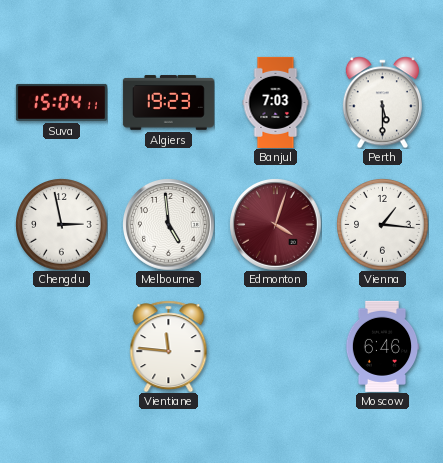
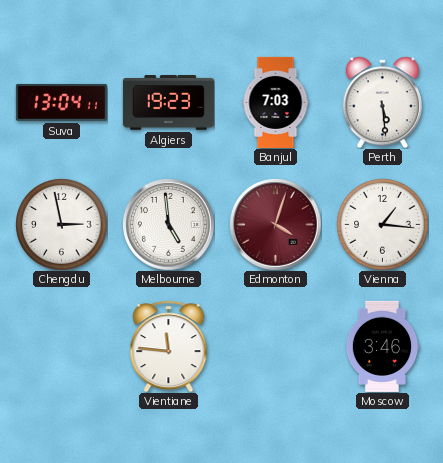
Suva: 15:04 -> 13:04 (61, 102)
Perth: 5:30 -> 5:29 (382, 102)
Moscow: 6:46 -> 3:46 (382, 346)
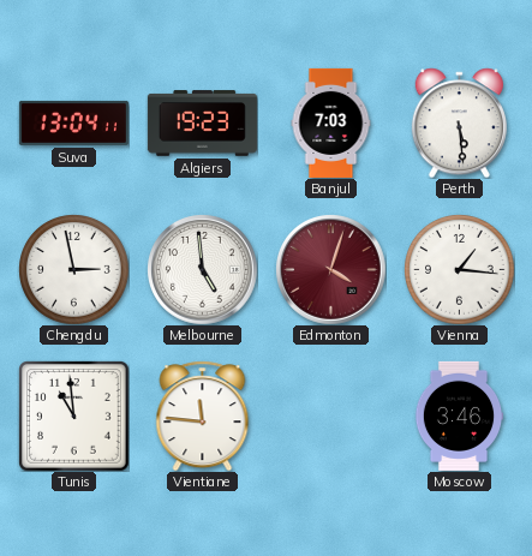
Tunis: none -> 10:59 (74, 417)
